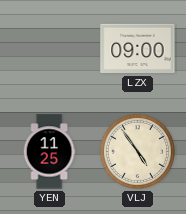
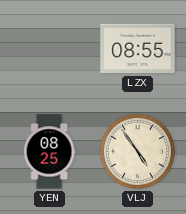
LZX: 09:00 -> 08:55 (138, 49)
YEN: 11:25 -> 08:25 (49, 152)
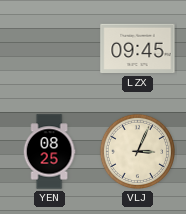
LZX: 08:55 -> 09:45 (138, 49)
VLJ: 4:54 -> 3:04 (137, 151)
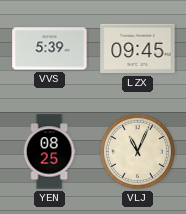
VVS: none -> 5:39 (50, 49)
VLJ: 3:04 -> 11:04 (137, 151)
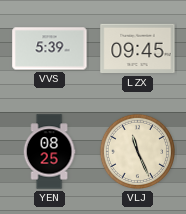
VLJ: 11:04 -> 11:26 (137, 151)
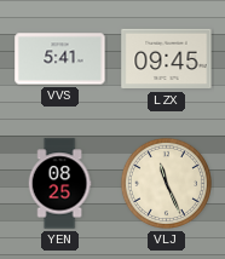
VVS: 5:39 -> 5:41 (60, 59)
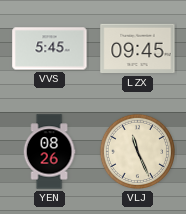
VVS: 5:41 -> 5:45 (50, 49)
YEN: 08:25 -> 08:26 (49, 152)
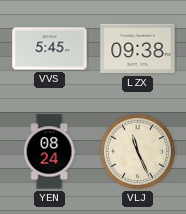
LZX: 09:45 -> 09:38 (138, 49)
YEN: 08:26 -> 08:24 (49, 152)
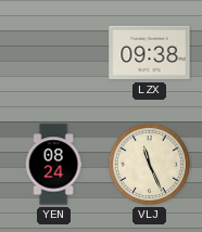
VVS: 5:45 -> none (50, 49)
